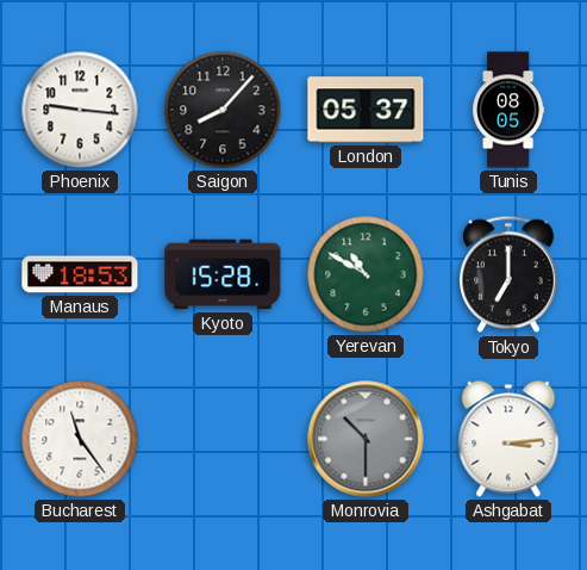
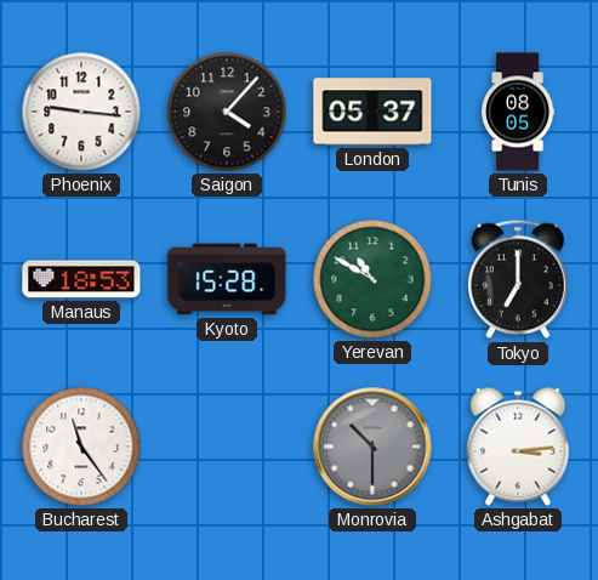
Saigon: 8:07 -> 4:07 (227, 112)
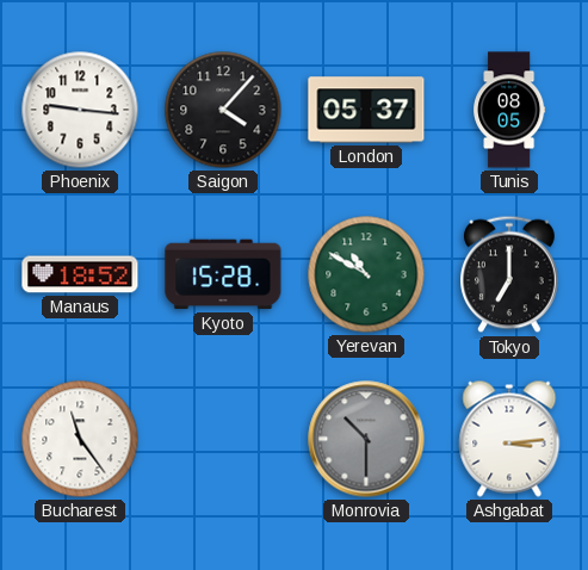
Manaus: 18:53 -> 18:52 (80, 274)
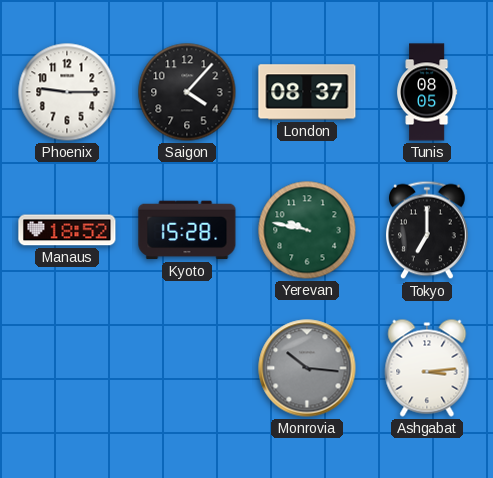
Phoenix: 9:16 -> 9:15 (67, 92)
London: 05:37 -> 08:37 (307, 92)
Yerevan: 10:50 -> 9:47 (307, 230)
Bucharest: 11:24 -> none (80, 439)
Monrovia: 10:30 -> 10:16 (307, 368)
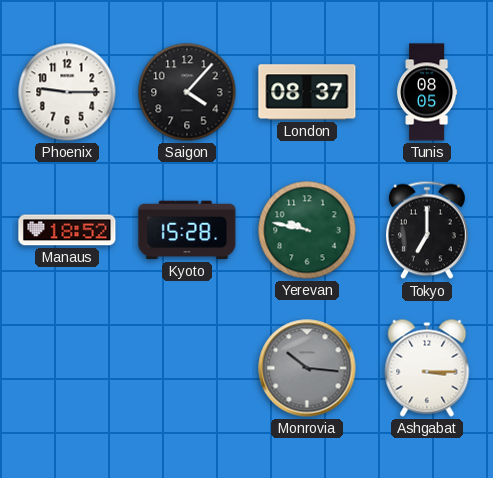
Ashgabat: 3:14 -> 3:15 (427, 368)
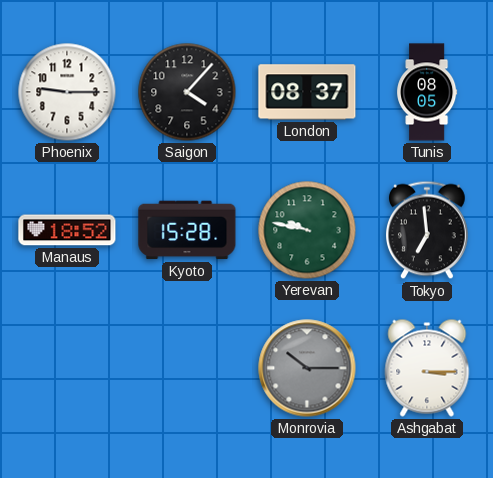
Tokyo: 7:00 -> 6:59 (428, 230)
Monrovia: 10:16 -> 10:15 (307, 368)
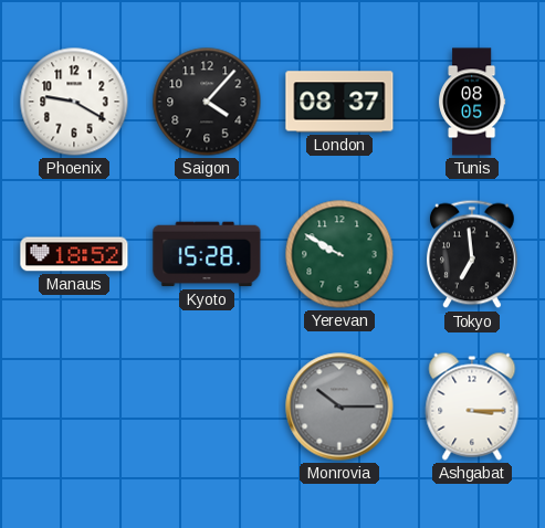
Phoenix: 9:15 -> 9:20 (74, 102)
Yerevan: 9:47 -> 9:50 (339, 254)
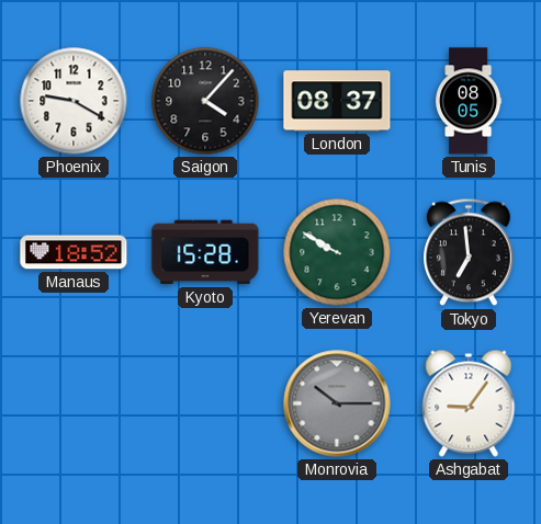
Ashgabat: 3:15 -> 9:06 (469, 403)
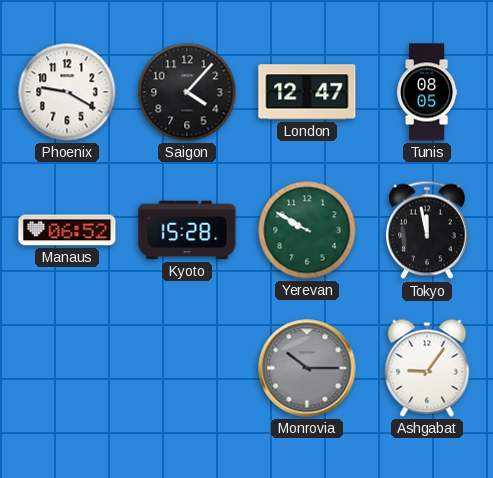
London: 08:37 -> 12:47 (307, 92)
Manaus: 18:52 -> 06:52 (67, 230)
Tokyo: 6:59 -> 11:58 (428, 230)
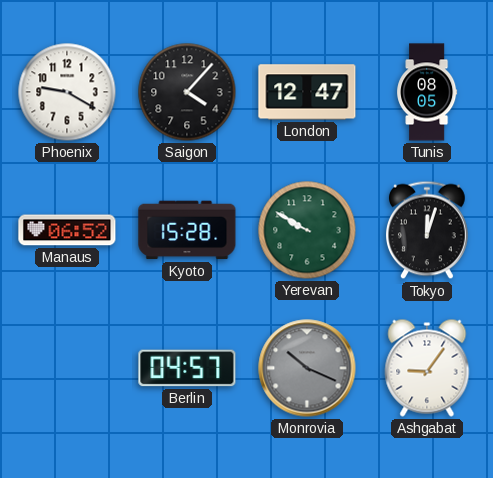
Tokyo: 11:58 -> 12:03 (428, 230)
Berlin: none -> 04:57 (187, 368)
Monrovia: 10:15 -> 10:19 (307, 368)
